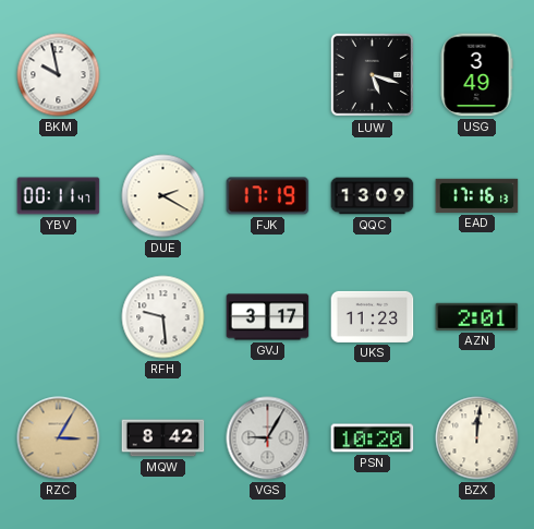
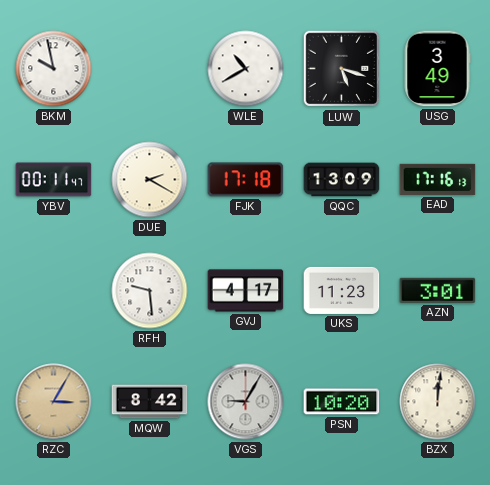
WLE: none -> 10:40 (246, 69)
FJK: 17:19 -> 17:18 (246, 180)
GVJ: 3:17 -> 4:17 (246, 291)
AZN: 2:01 -> 3:01 (438, 290)
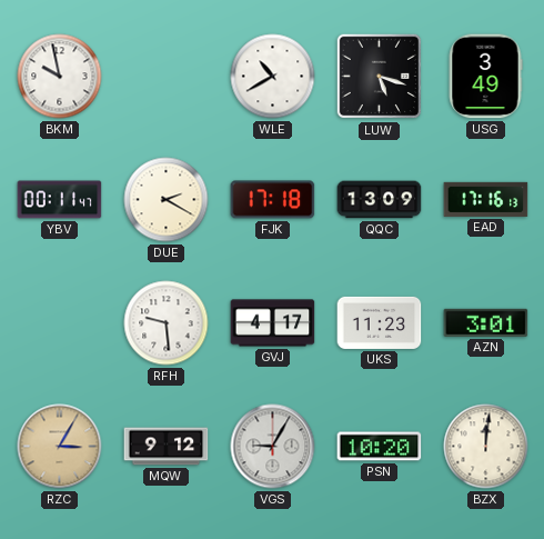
MQW: 8:42 -> 9:12 (167, 447)
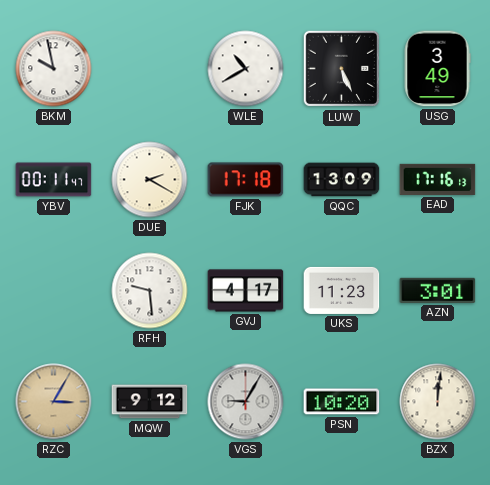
LUW: 5:18 -> 5:26 (342, 69)
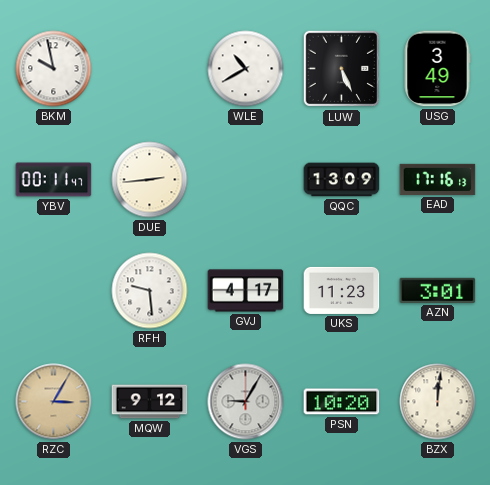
DUE: 2:20 -> 2:44 (150, 180)
FJK: 17:18 -> none (246, 180)
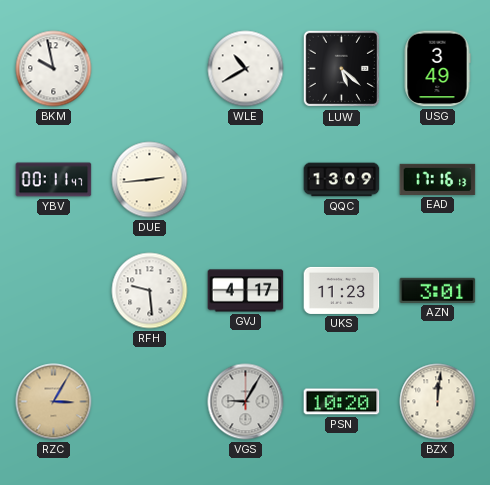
LUW: 5:26 -> 5:22 (342, 69)
MQW: 9:12 -> none (150, 402)
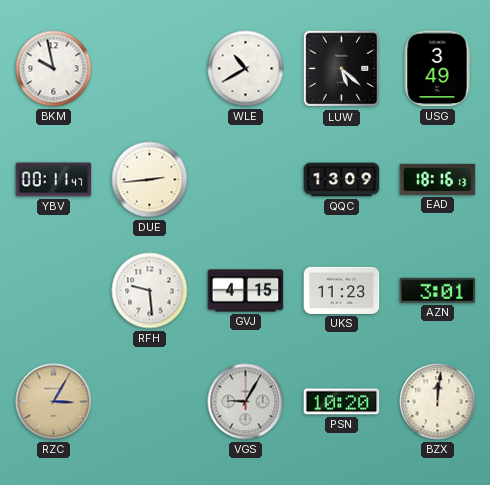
EAD: 17:16 -> 18:16 (438, 179)
GVJ: 4:17 -> 4:15 (246, 291)
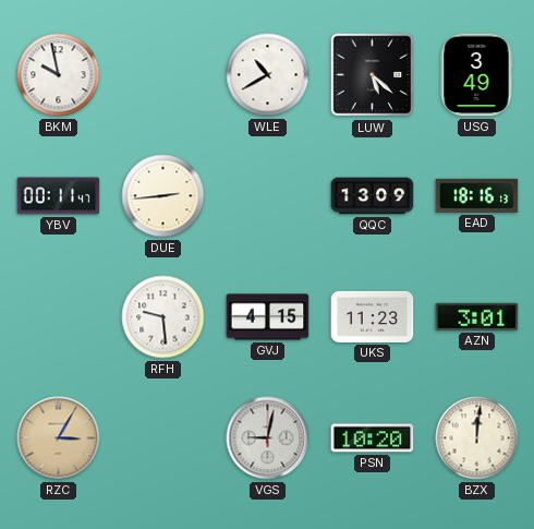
VGS: 9:05 -> 9:02 (268, 438)
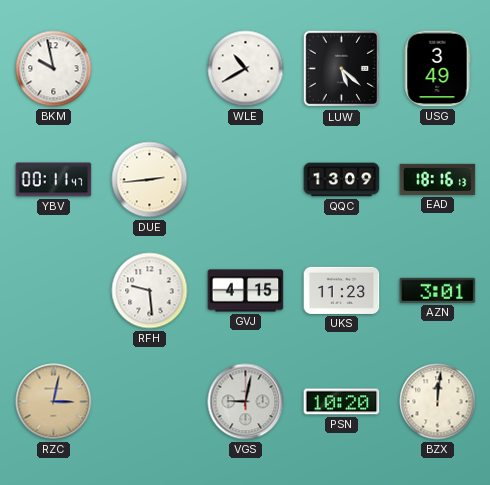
RZC: 3:05 -> 3:02 (54, 402)
